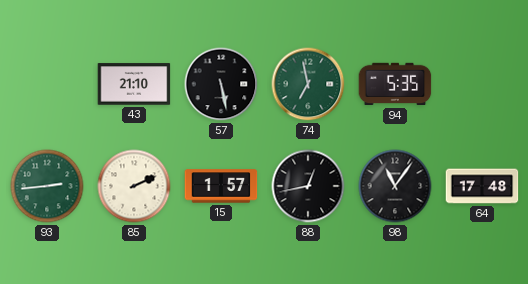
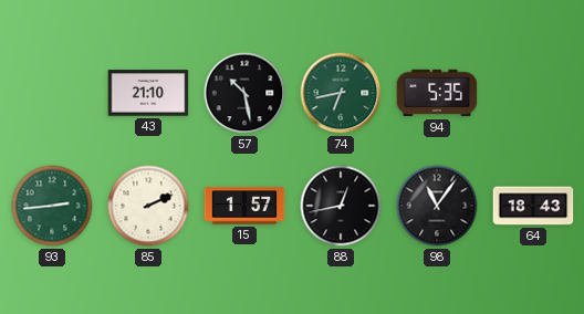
57: 5:28 -> 10:28 (244, 93)
74: 6:58 -> 6:43 (341, 93)
64: 17:48 -> 18:43 (533, 206)
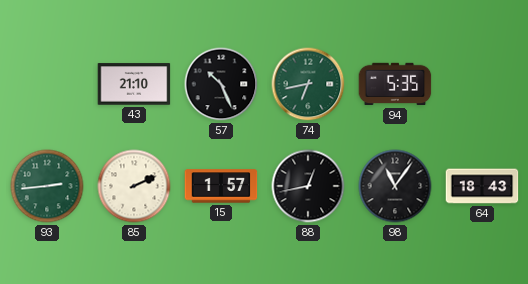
57: 10:28 -> 10:26 (221, 84)
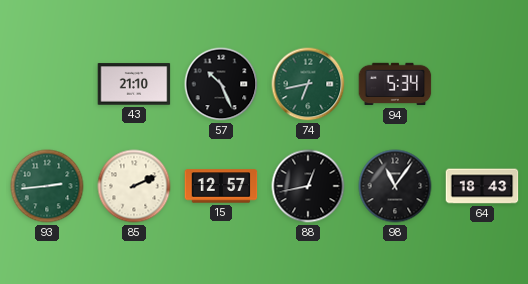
94: 5:35 -> 5:34 (395, 84)
15: 1:57 -> 12:57 (221, 186)
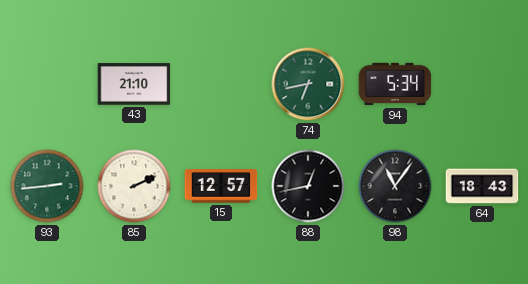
57: 10:26 -> none (221, 84)
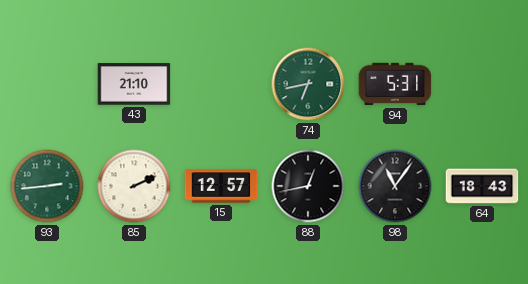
94: 5:34 -> 5:31 (395, 84)
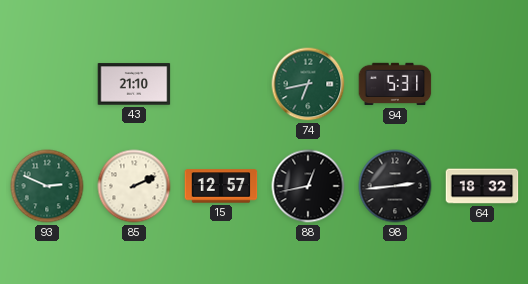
93: 2:44 -> 2:49 (47, 186)
98: 11:06 -> 2:44 (395, 186)
64: 18:43 -> 18:32 (482, 186)
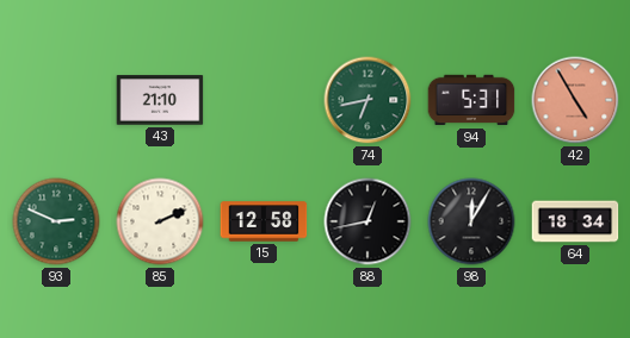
42: none -> 4:55 (575, 100)
15: 12:57 -> 12:58 (264, 221)
98: 2:44 -> 12:05 (471, 221)
64: 18:32 -> 18:34 (575, 221)
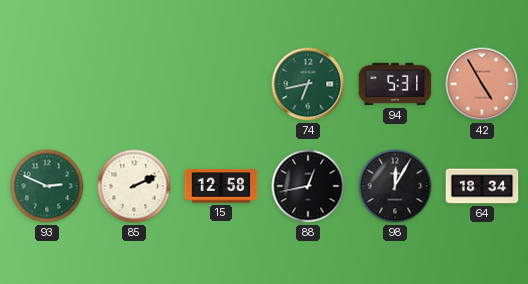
43: 21:10 -> none (160, 100)
